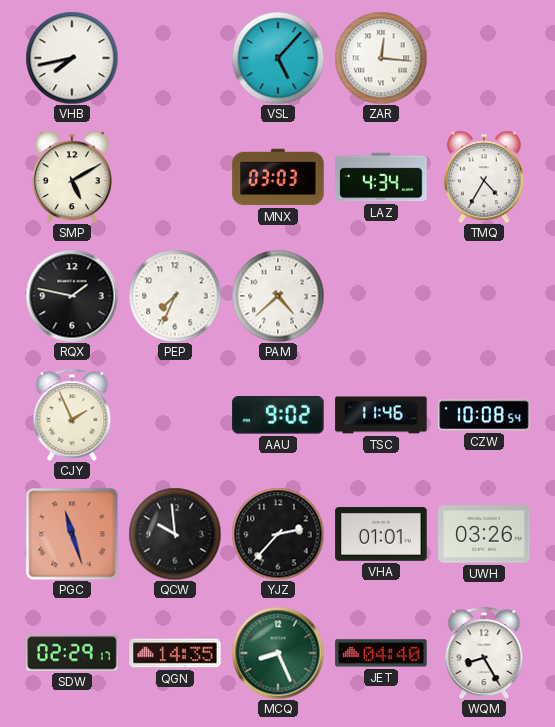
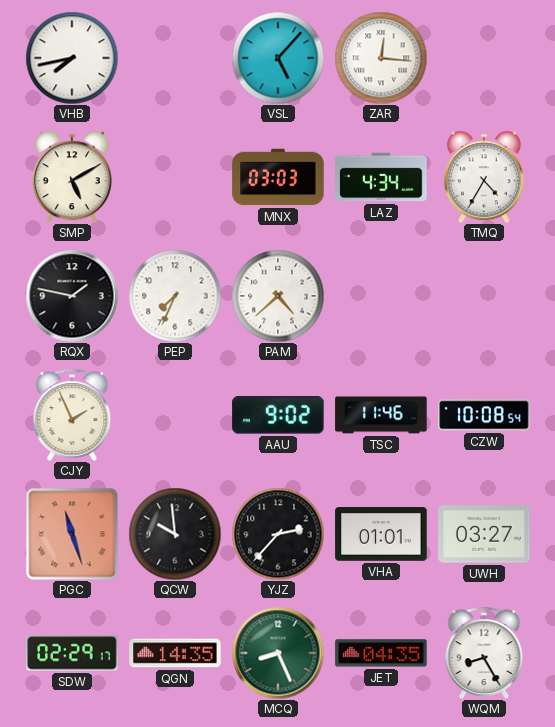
UWH: 03:26 -> 03:27 (484, 534)
JET: 04:40 -> 04:35 (381, 653)
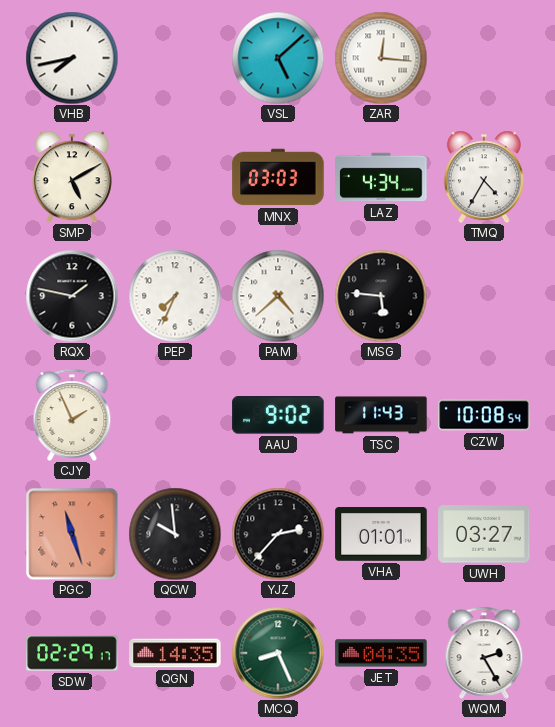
VSL: 5:07 -> 5:08 (278, 58)
MSG: none -> 5:46 (381, 296)
TSC: 11:46 -> 11:43 (381, 415)
WQM: 8:25 -> 2:25 (484, 653)
